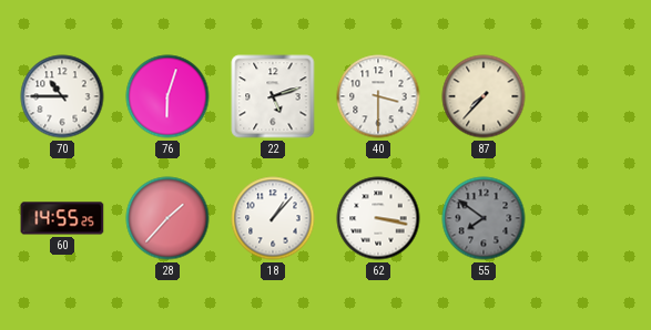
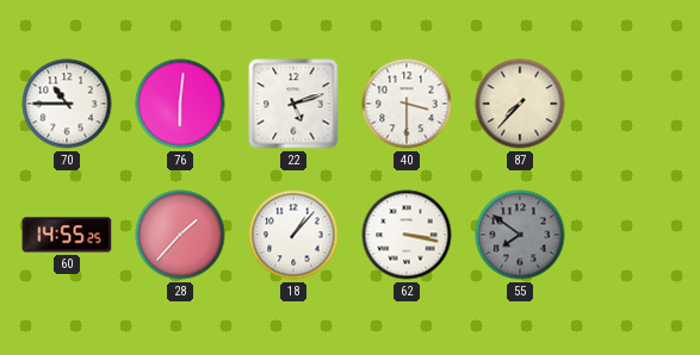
76: 6:03 -> 6:01 (180, 104)
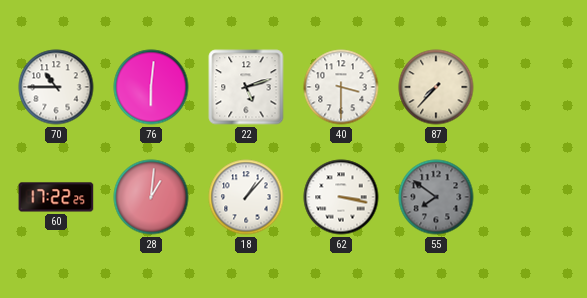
60: 14:55 -> 17:22 (56, 197)
28: 1:37 -> 1:01 (151, 197)
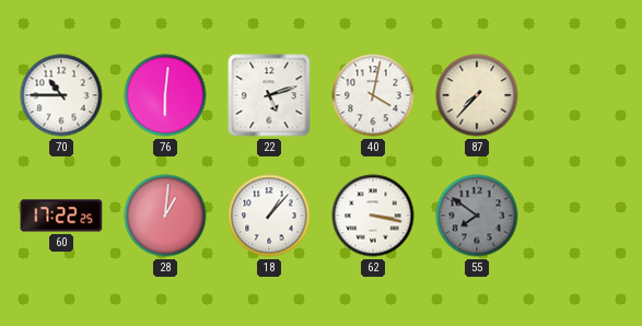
40: 3:30 -> 4:02 (373, 95)
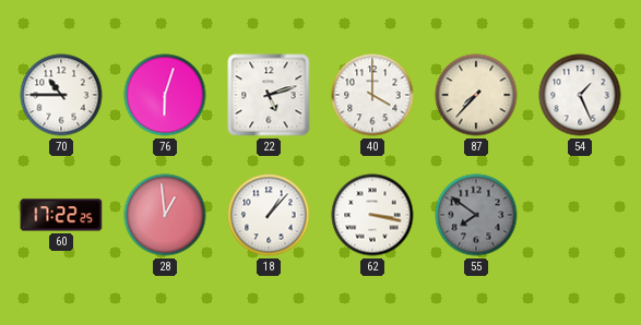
76: 6:01 -> 6:03 (165, 95)
40: 4:02 -> 4:00 (372, 95)
54: none -> 1:26 (580, 95)
28: 1:01 -> 12:59 (165, 215)
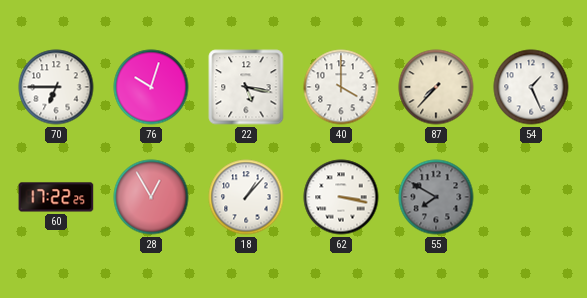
70: 10:45 -> 6:45 (56, 87)
76: 6:03 -> 10:03 (151, 87)
22: 5:12 -> 5:17 (246, 87)
28: 12:59 -> 12:55 (151, 197)
55: 7:51 -> 7:50 (436, 197)
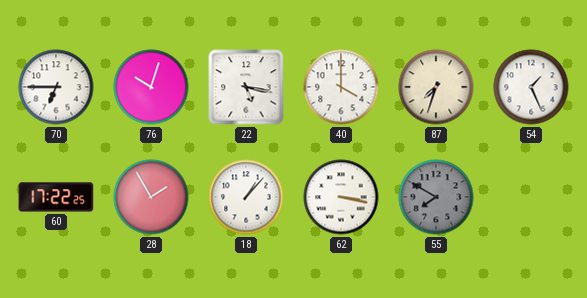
87: 7:37 -> 7:33 (436, 87)
28: 12:55 -> 1:55 (151, 197)
